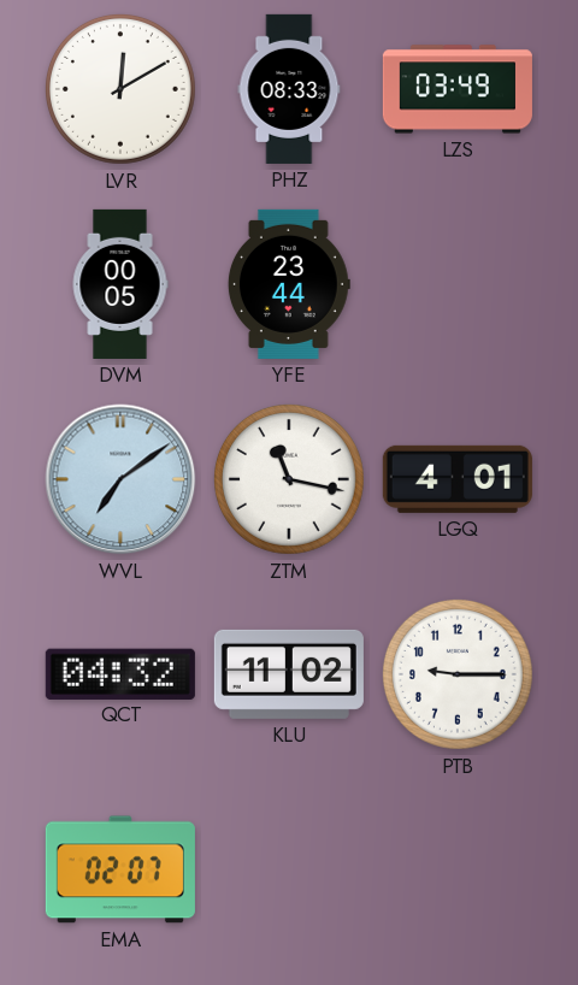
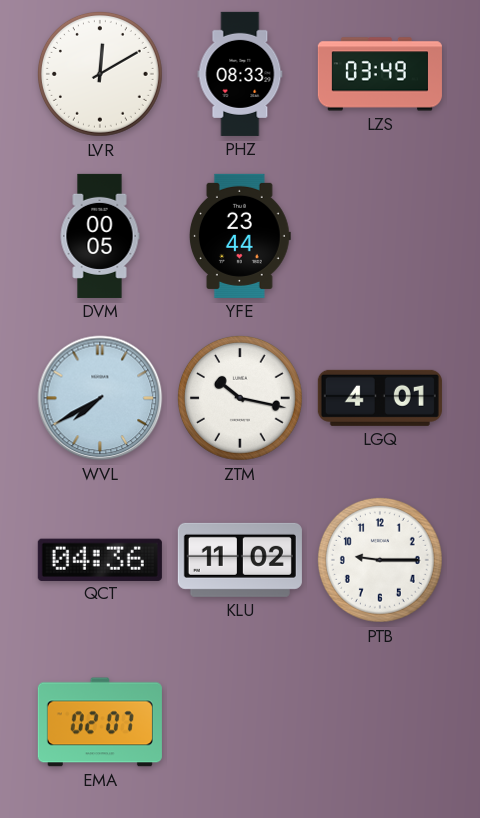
WVL: 7:09 -> 7:40 (100, 398)
ZTM: 11:17 -> 10:17 (240, 398)
QCT: 04:32 -> 04:36 (100, 559)
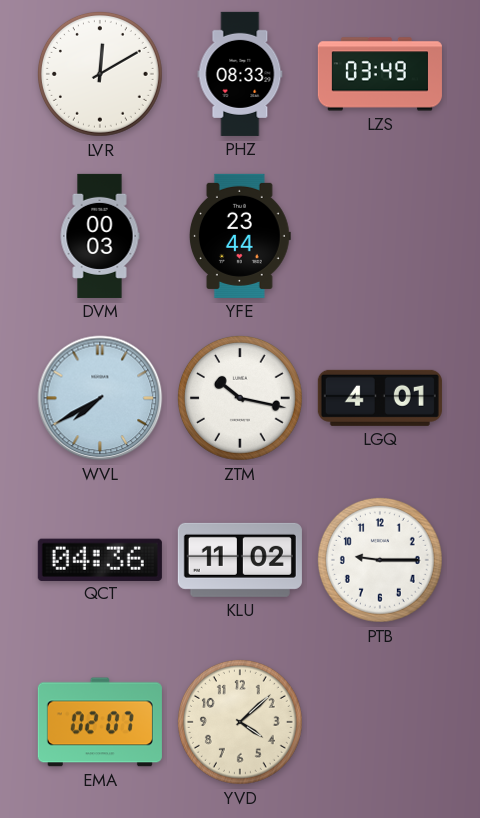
DVM: 00:05 -> 00:03 (100, 236)
YVD: none -> 4:08 (240, 722)
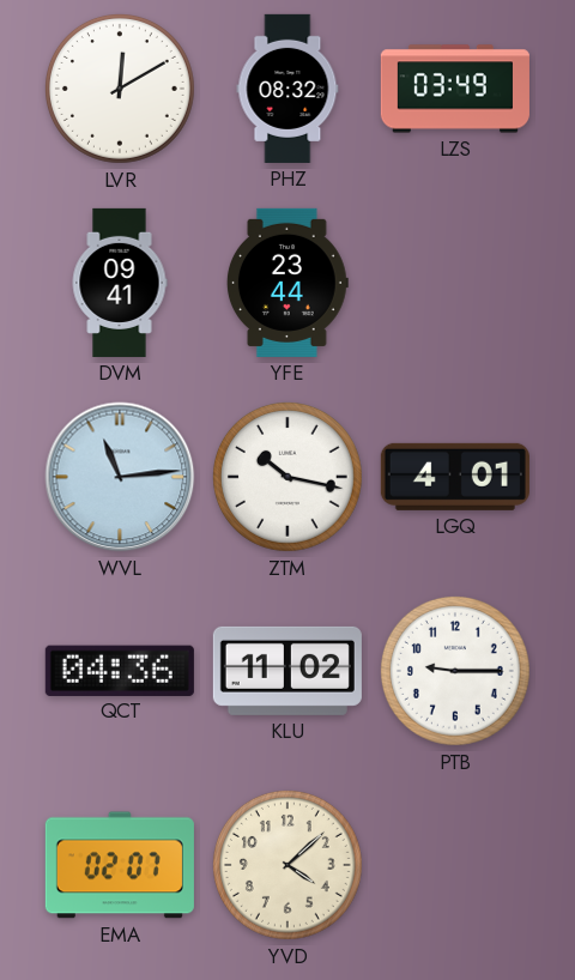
PHZ: 08:33 -> 08:32 (287, 89)
DVM: 00:03 -> 09:41 (120, 283)
WVL: 7:40 -> 11:14 (120, 477)
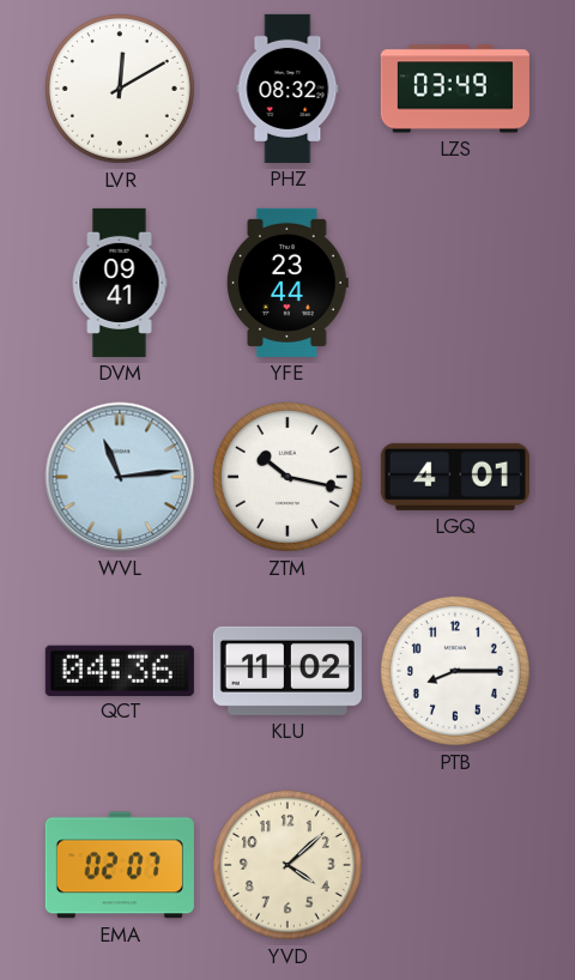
PTB: 9:15 -> 8:15 (455, 671)
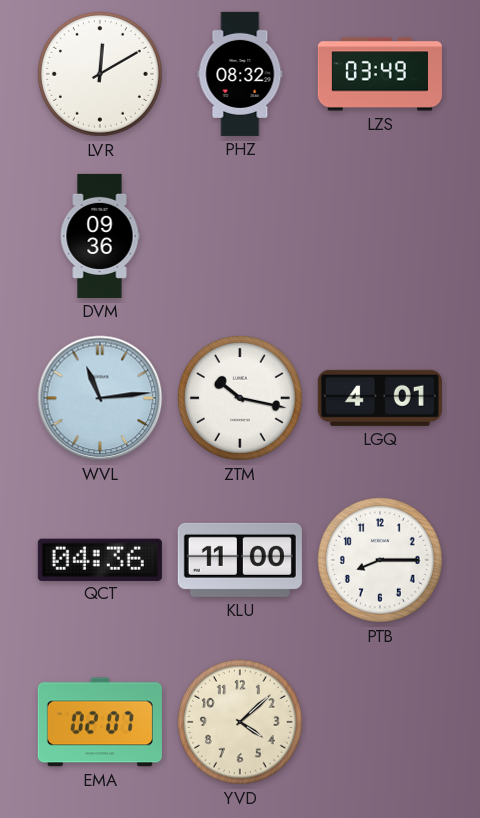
DVM: 09:41 -> 09:36 (100, 236)
YFE: 23:44 -> none (287, 283)
KLU: 11:02 -> 11:00 (240, 560)
